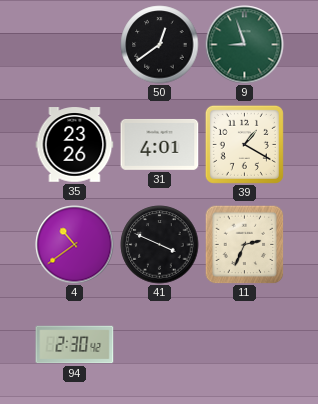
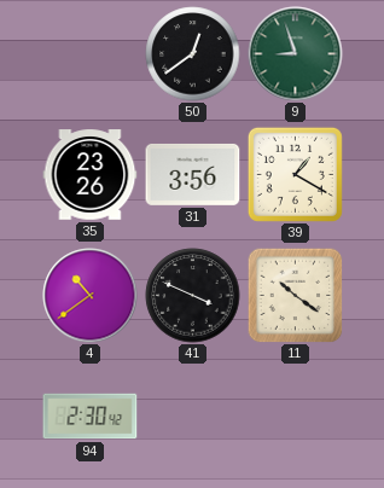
31: 4:01 -> 3:56 (193, 174)
11: 2:34 -> 10:21 (295, 295)
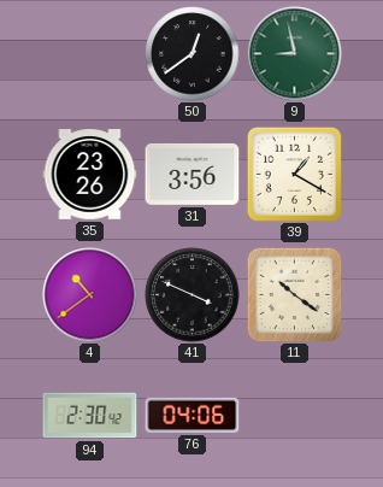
9: 8:57 -> 8:58 (295, 54)
76: none -> 04:06 (193, 415)
